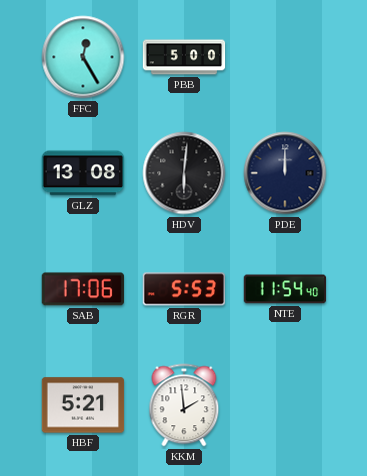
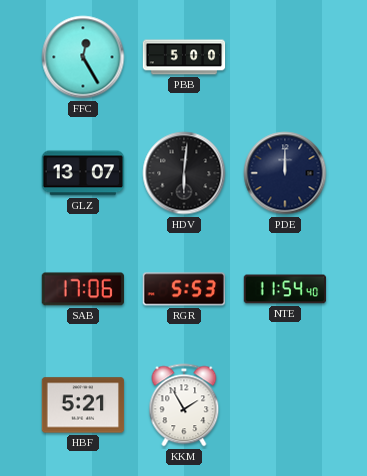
GLZ: 13:08 -> 13:07 (82, 173)
KKM: 1:59 -> 1:55 (184, 405)
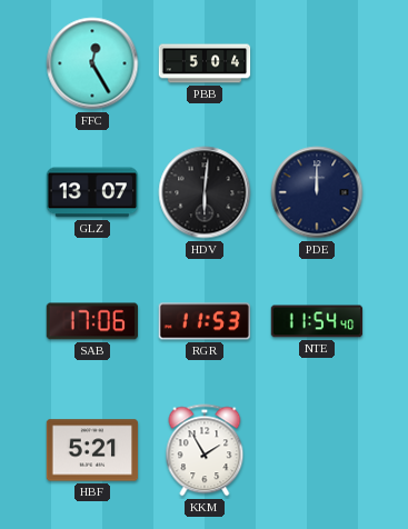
PBB: 5:00 -> 5:04 (205, 63)
RGR: 5:53 -> 11:53 (203, 321)
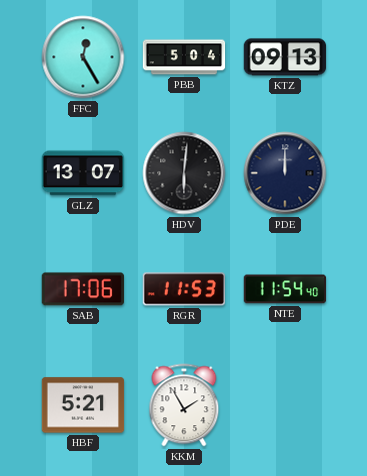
KTZ: none -> 09:13 (285, 57)
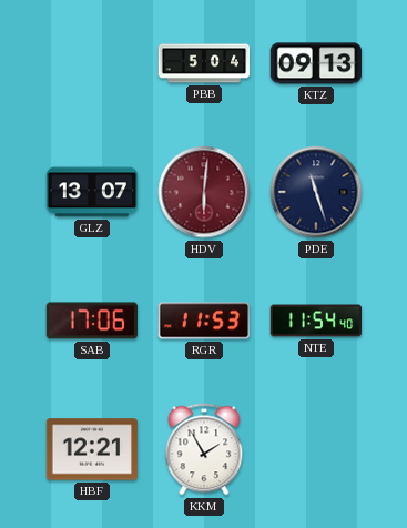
FFC: 12:25 -> none (83, 57)
HDV dial: black -> burgundy (204, 192)
PDE: 12:00 -> 11:27 (316, 192)
HBF: 5:21 -> 12:21 (92, 449)
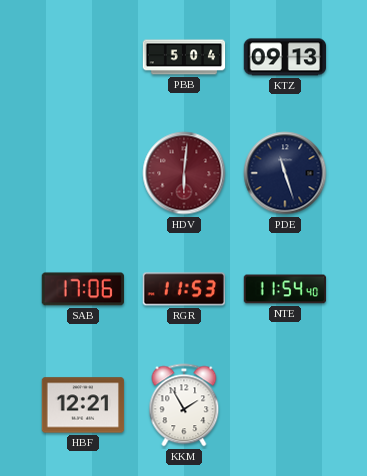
GLZ: 13:07 -> none (91, 192)
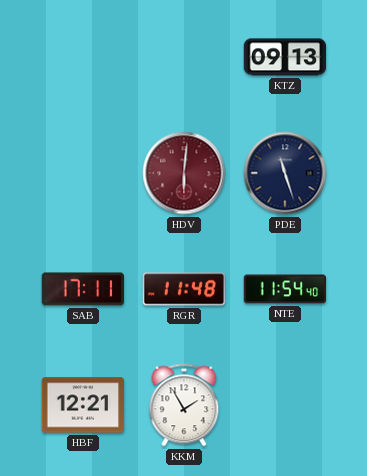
PBB: 5:04 -> none (184, 57)
SAB: 17:06 -> 17:11 (82, 289)
RGR: 11:53 -> 11:48 (183, 289)
